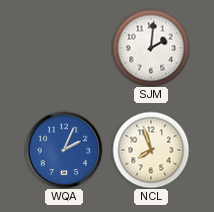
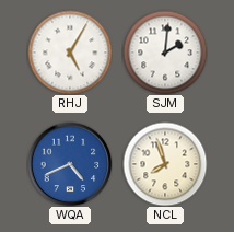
RHJ: none -> 5:05 (70, 53)
WQA: 2:04 -> 4:41 (70, 164)
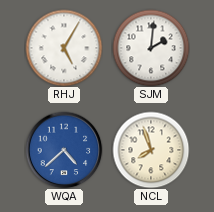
WQA: 4:41 -> 4:38 (64, 150)
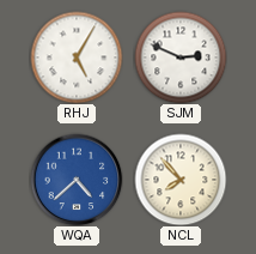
SJM: 2:01 -> 2:49 (181, 58)
NCL: 7:57 -> 7:53 (181, 180)
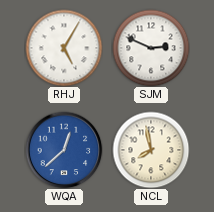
WQA: 4:38 -> 12:38 (64, 150)
NCL: 7:53 -> 7:58 (151, 150)
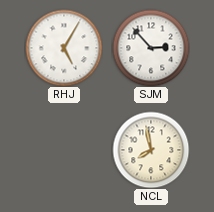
SJM: 2:49 -> 2:53 (151, 48)
WQA: 12:38 -> none (64, 150)
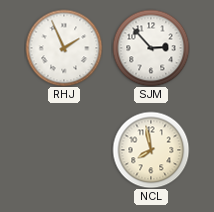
RHJ: 5:05 -> 1:56 (64, 48)
